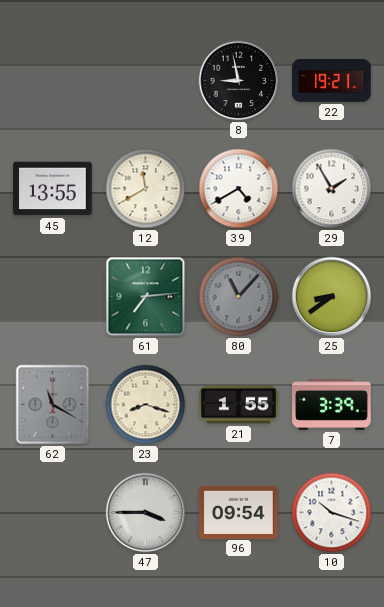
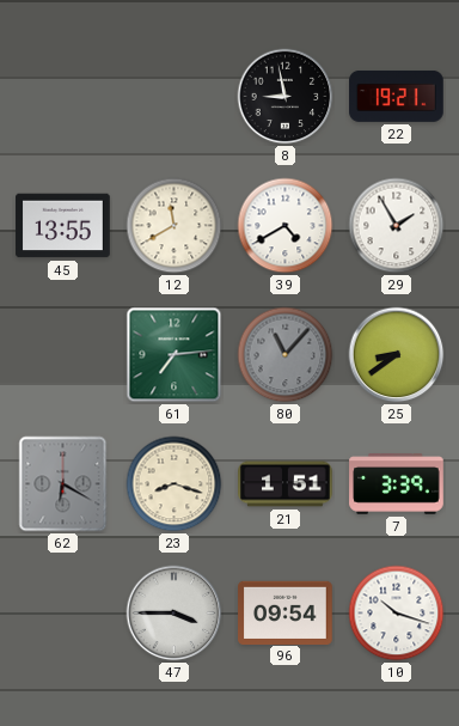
62: 11:20 -> 6:20 (63, 484)
21: 1:55 -> 1:51 (286, 484)
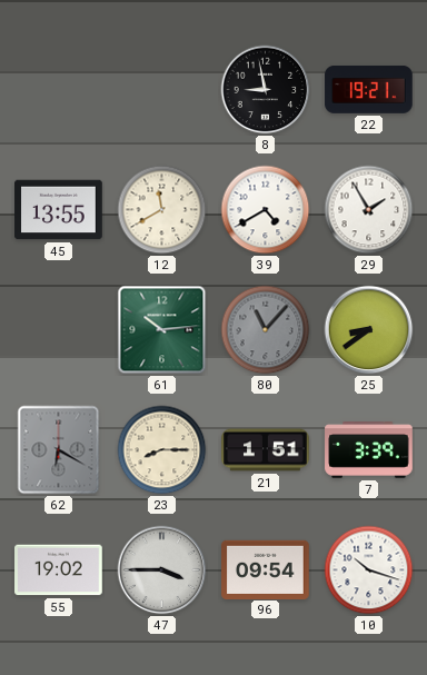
61: 7:14 -> 10:14 (162, 330)
23: 8:18 -> 8:15 (162, 450)
55: none -> 19:02 (59, 570)
